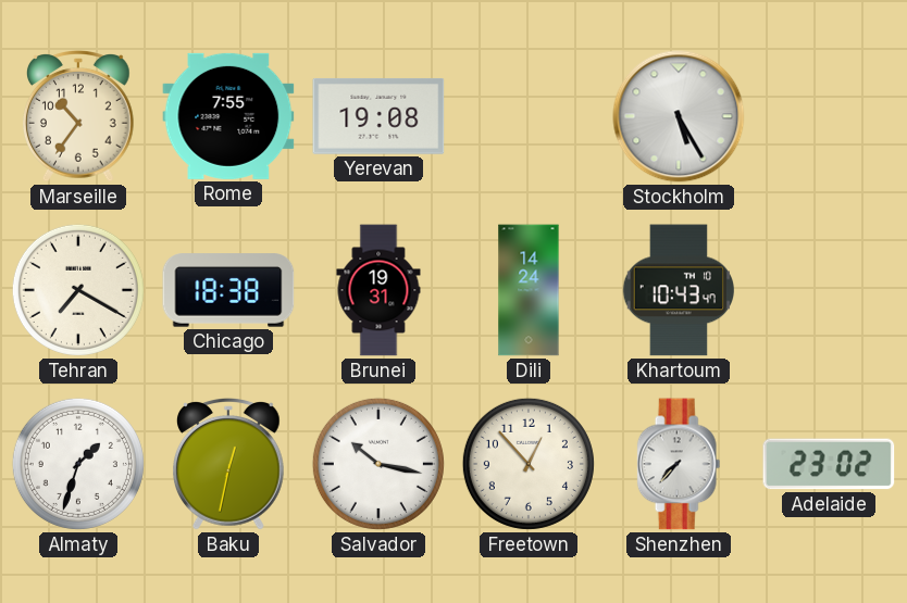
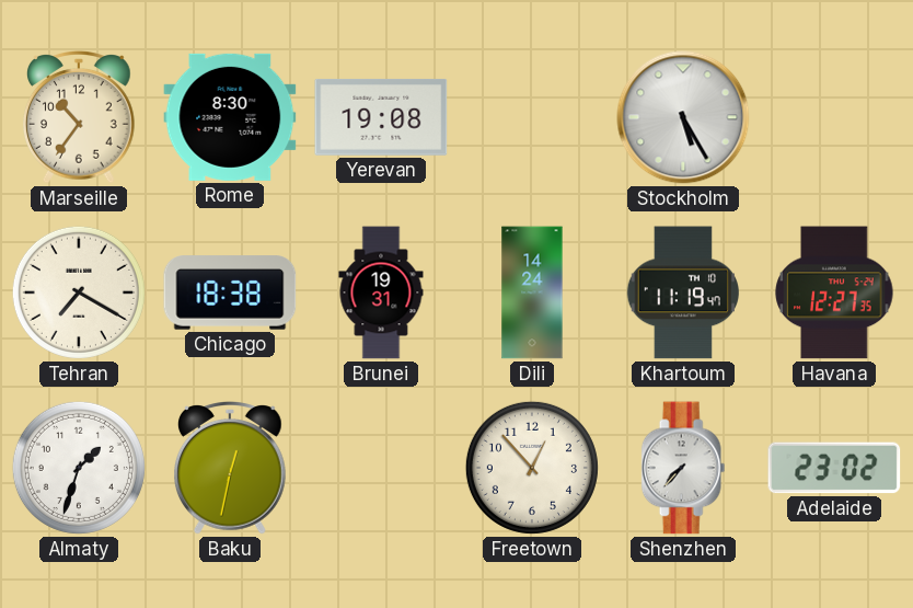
Rome: 7:55 -> 8:30 (230, 117)
Khartoum: 10:43 -> 11:19 (682, 292)
Havana: none -> 12:27 (834, 292)
Salvador: 10:17 -> none (378, 464)
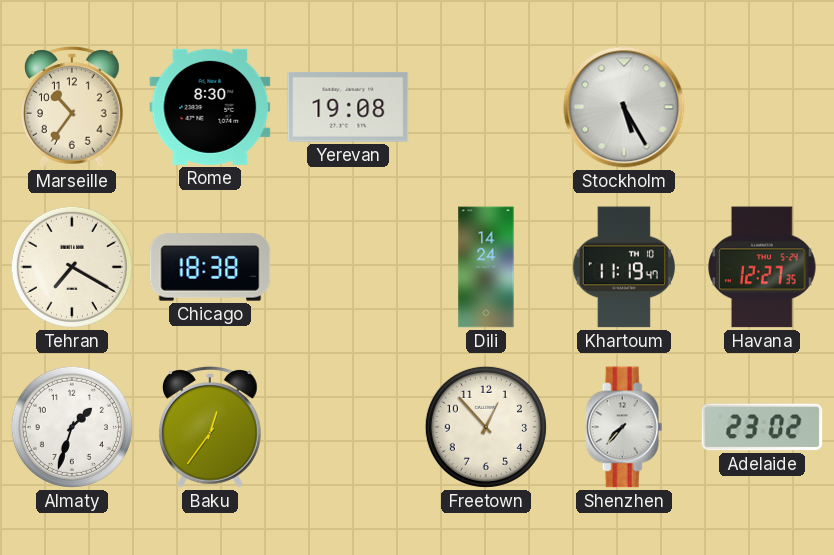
Brunei: 19:31 -> none (381, 292)
Baku: 12:32 -> 12:36 (211, 428)
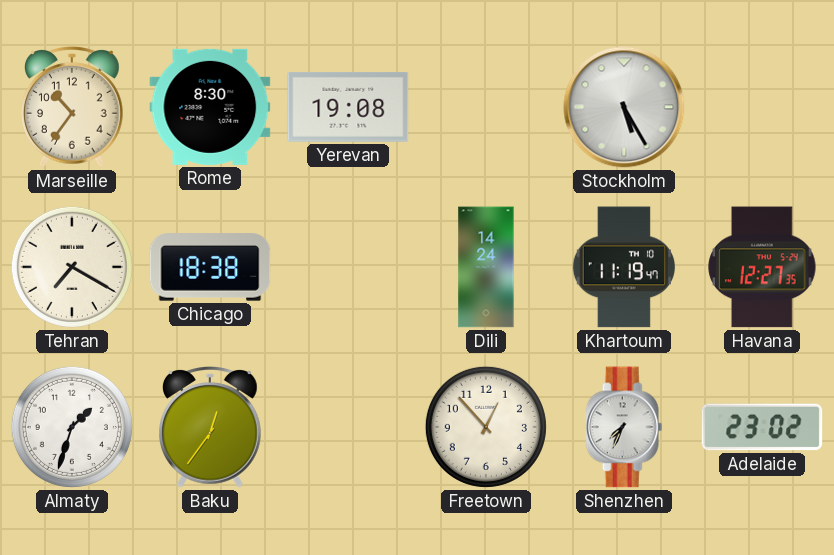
Shenzhen: 7:37 -> 7:34 (624, 427)
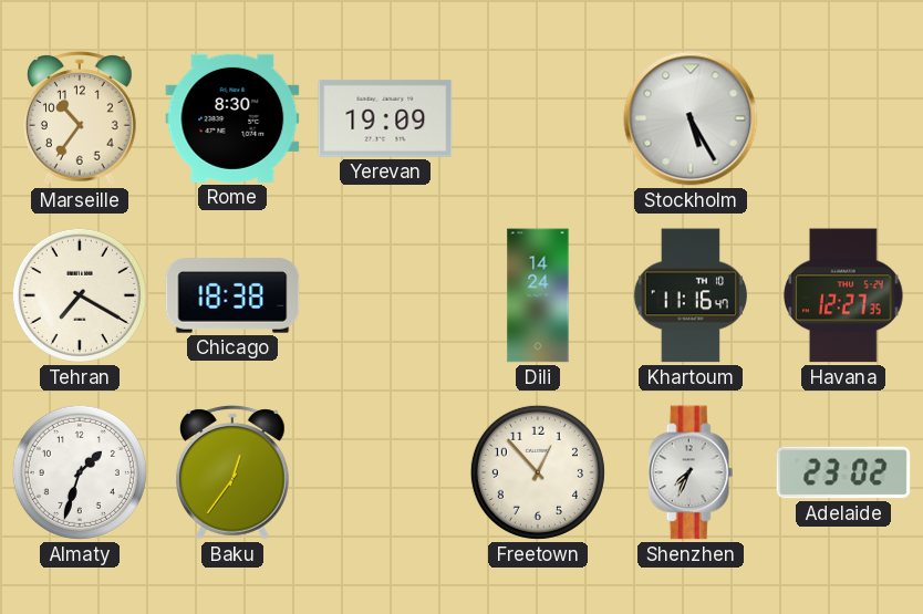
Yerevan: 19:08 -> 19:09 (385, 118)
Khartoum: 11:19 -> 11:16 (689, 295)
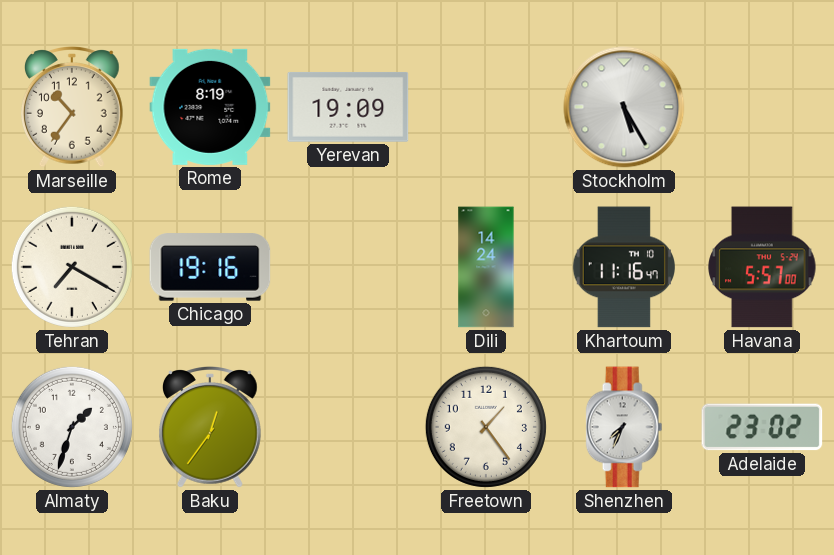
Rome: 8:30 -> 8:19 (210, 107)
Chicago: 18:38 -> 19:16 (210, 267)
Havana: 12:27 -> 5:57 (762, 267)
Freetown: 12:53 -> 1:24 (486, 427)
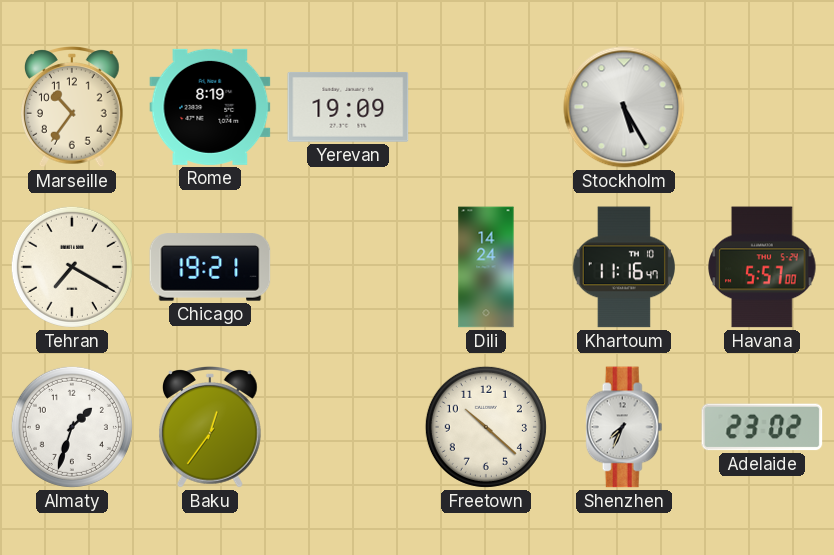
Chicago: 19:16 -> 19:21 (210, 267)
Freetown: 1:24 -> 10:22 (486, 427)
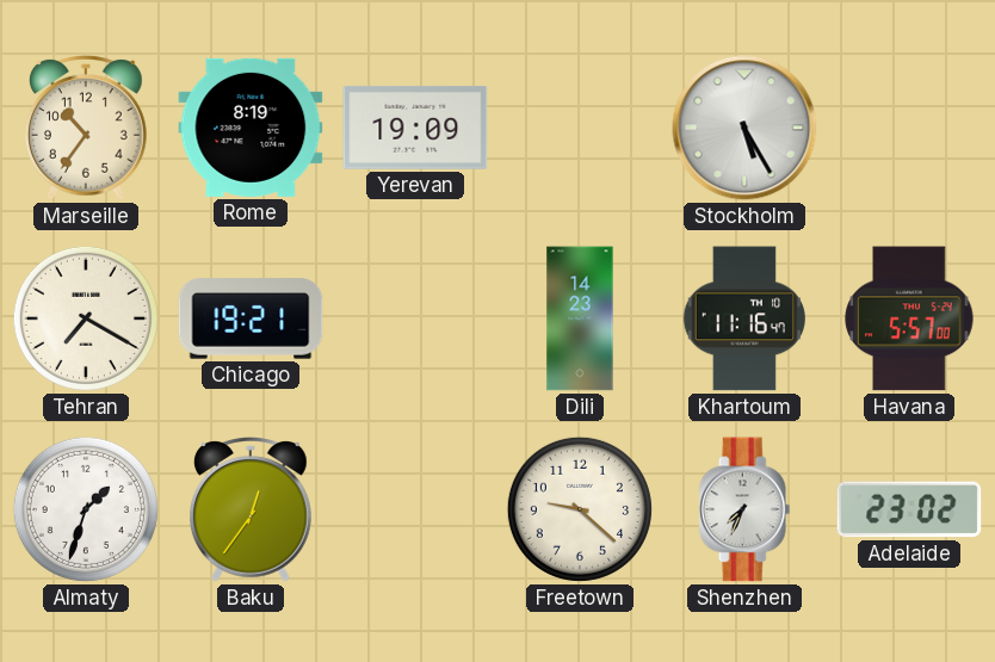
Dili: 14:24 -> 14:23 (580, 318)
Freetown: 10:22 -> 9:22 (580, 509)
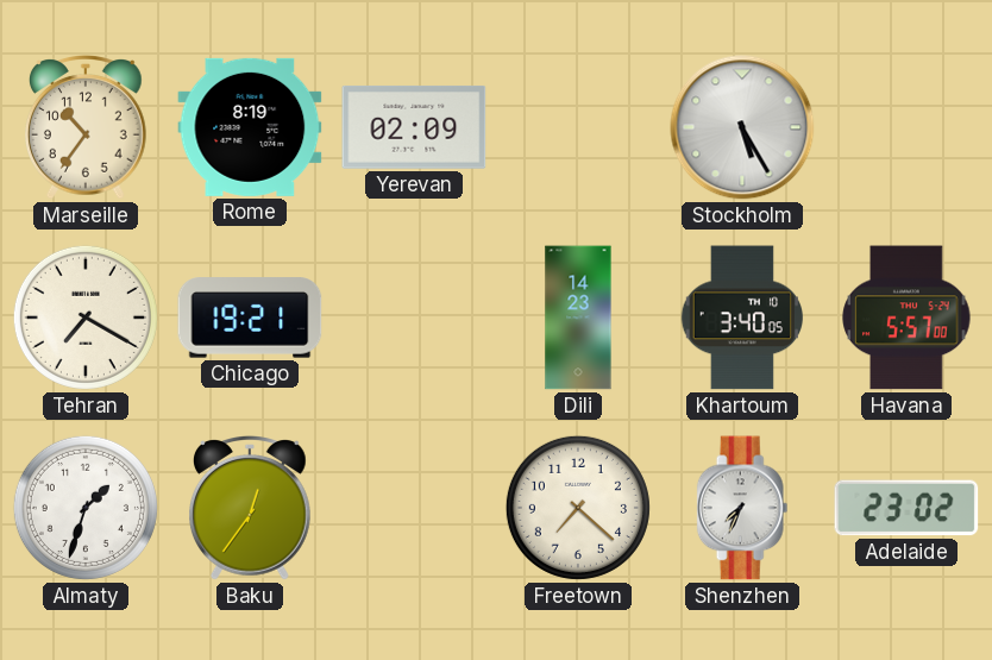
Yerevan: 19:09 -> 02:09 (414, 127)
Khartoum: 11:16 -> 3:40 (741, 318)
Freetown: 9:22 -> 7:22 (578, 508)
